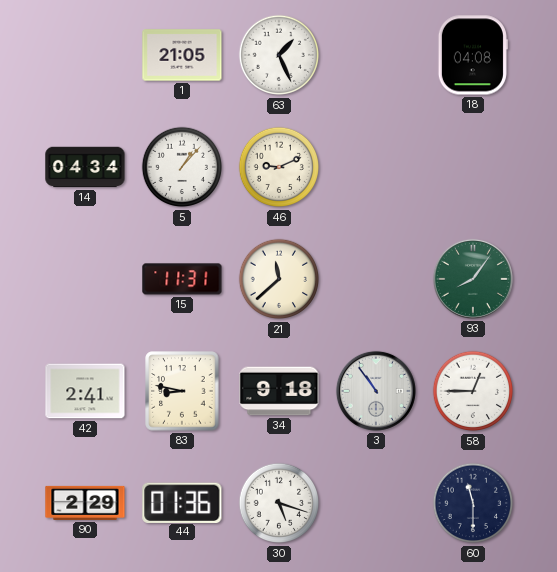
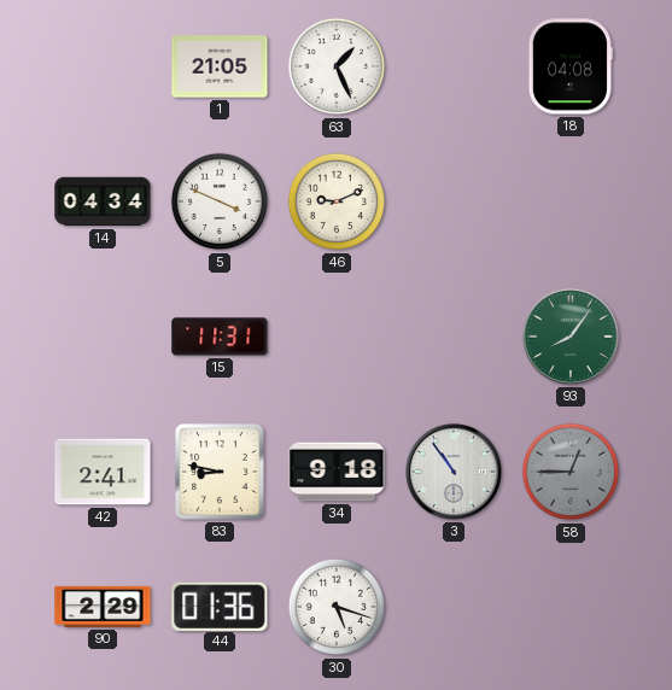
5: 1:07 -> 3:49 (220, 201)
21: 11:38 -> none (279, 279)
58 dial: white -> grey (571, 472)
60: 11:30 -> none (473, 503)
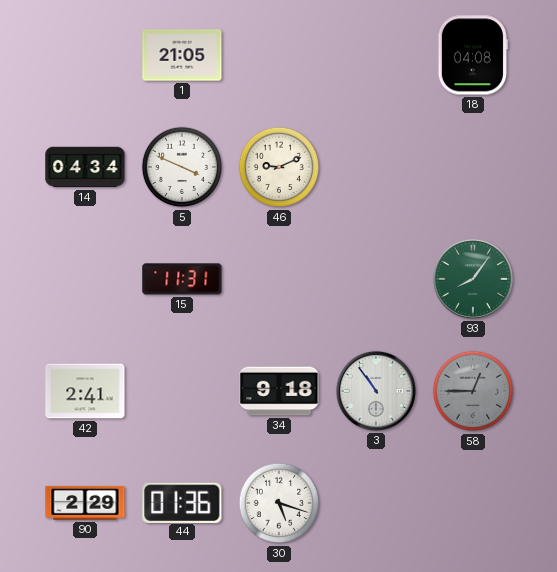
63: 1:26 -> none (337, 66)
83: 8:47 -> none (220, 472)
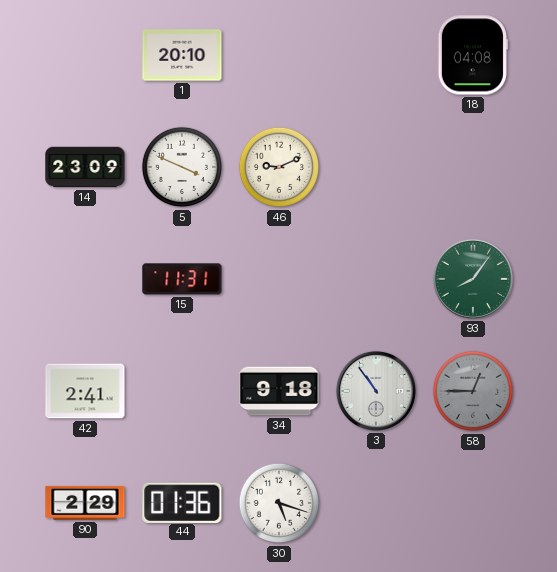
1: 21:05 -> 20:10 (182, 55)
14: 04:34 -> 23:09 (85, 167)
